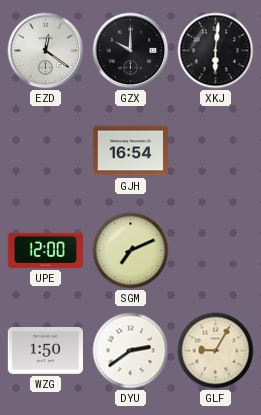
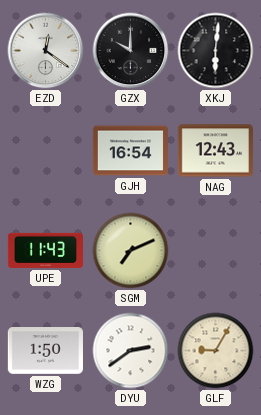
NAG: none -> 12:43 (215, 151)
UPE: 12:00 -> 11:43 (45, 250)
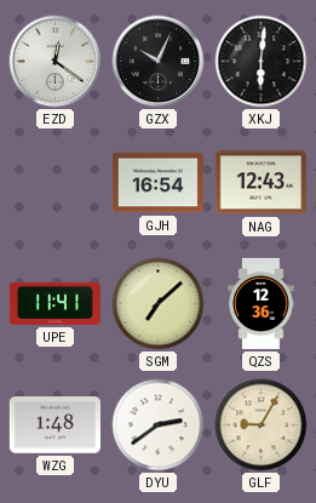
GZX: 10:00 -> 10:04 (159, 62)
UPE: 11:43 -> 11:41 (54, 303)
SGM: 7:11 -> 7:08 (159, 304)
QZS: none -> 12:36 (262, 303)
WZG: 1:50 -> 1:48 (54, 425)
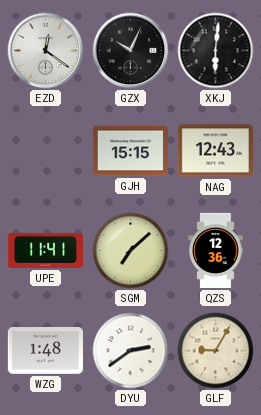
GJH: 16:54 -> 15:15 (130, 151)
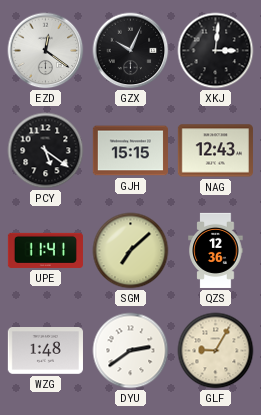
XKJ: 6:01 -> 3:01 (216, 51)
PCY: none -> 5:21 (46, 151)
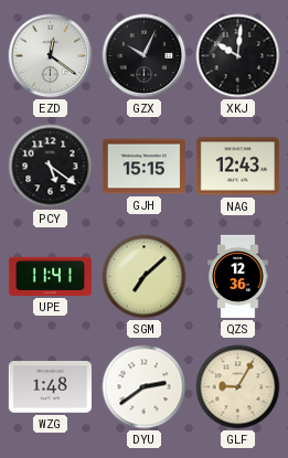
XKJ: 3:01 -> 10:01 (238, 56)
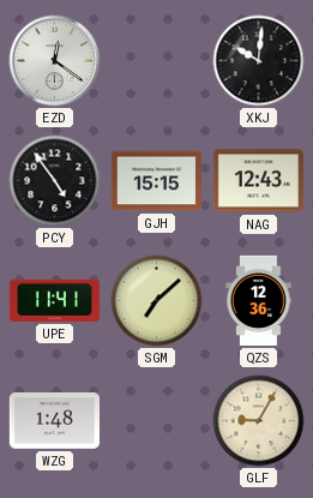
GZX: 10:04 -> none (145, 56)
PCY: 5:21 -> 4:54 (55, 181)
DYU: 2:39 -> none (145, 387)
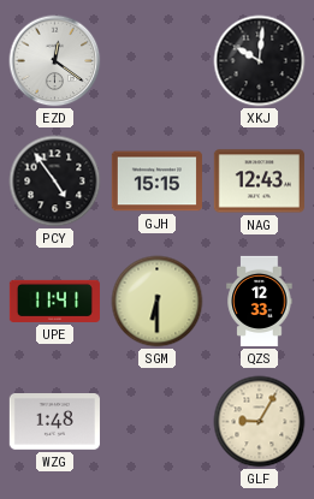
SGM: 7:08 -> 6:30 (158, 302)
QZS: 12:36 -> 12:33 (260, 301)
